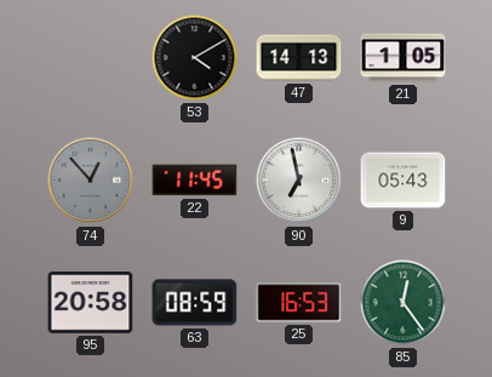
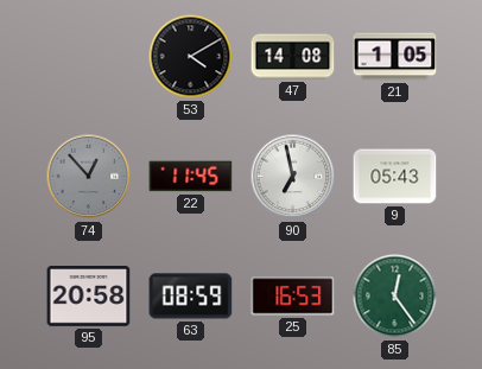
47: 14:13 -> 14:08 (293, 57)
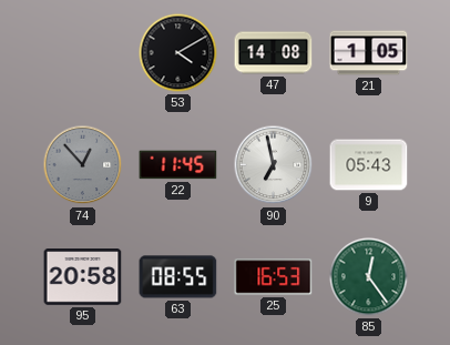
63: 08:59 -> 08:55 (178, 277)
